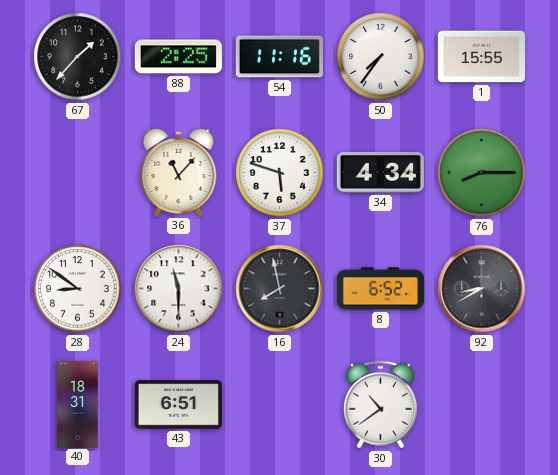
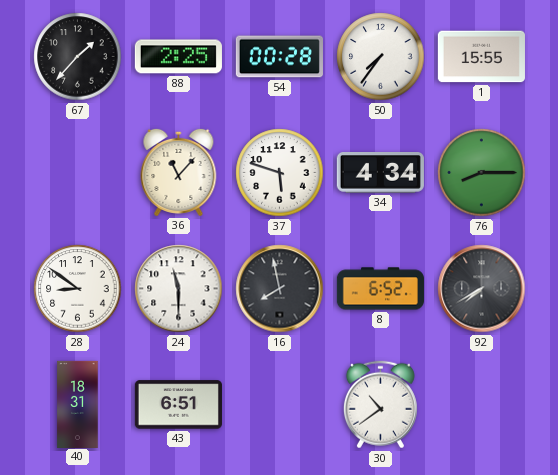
54: 11:16 -> 00:28 (279, 57)
92: 8:40 -> 7:40 (482, 289)
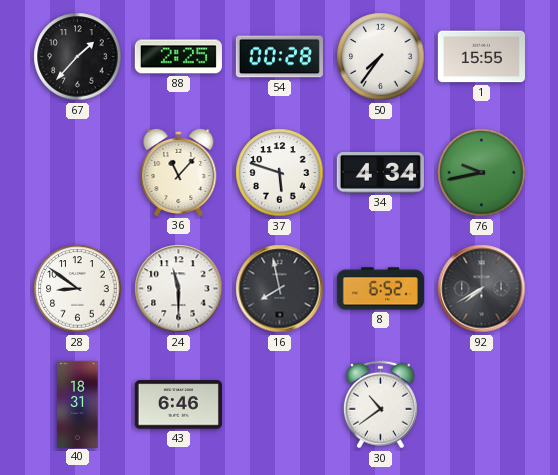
76: 8:15 -> 9:43 (482, 173)
43: 6:51 -> 6:46 (178, 405)
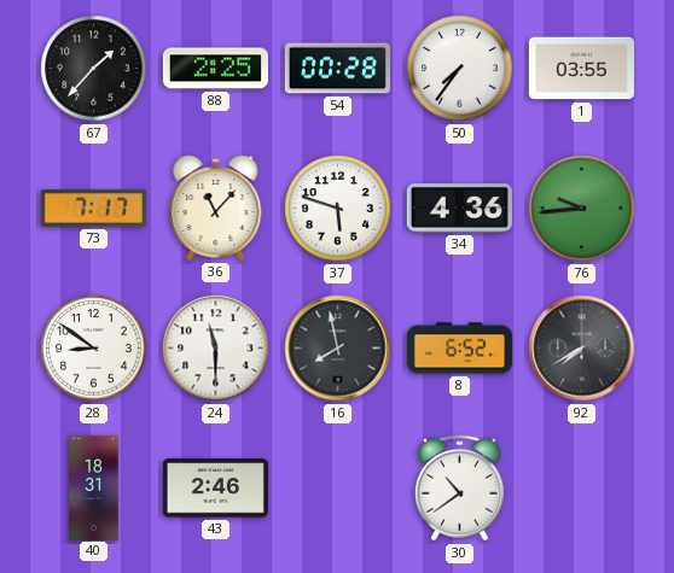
1: 15:55 -> 03:55 (581, 69)
73: none -> 7:17 (93, 207)
34: 4:34 -> 4:36 (459, 209)
76: 9:43 -> 9:44 (582, 209)
43: 6:46 -> 2:46 (215, 489)
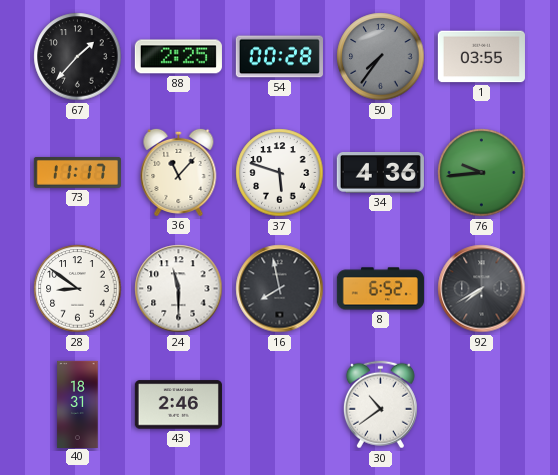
50 dial: white -> grey (381, 57)
73: 7:17 -> 11:17 (77, 172)
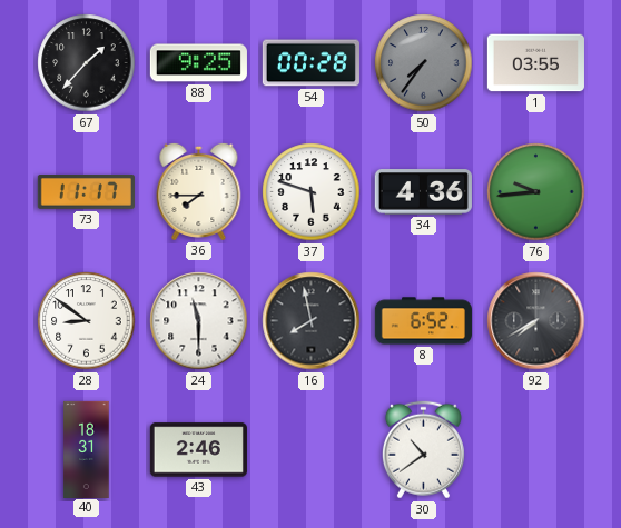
88: 2:25 -> 9:25 (198, 63)
36: 11:07 -> 7:45 (199, 191)
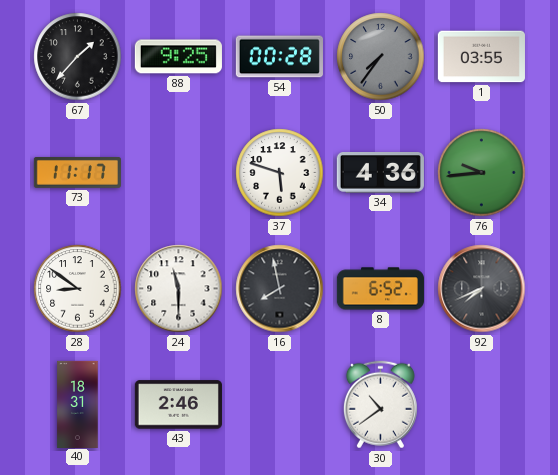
36: 7:45 -> none (199, 191)
92: 7:40 -> 7:41 (482, 289)
